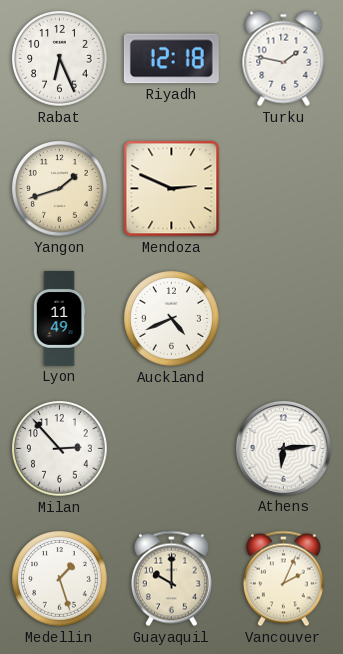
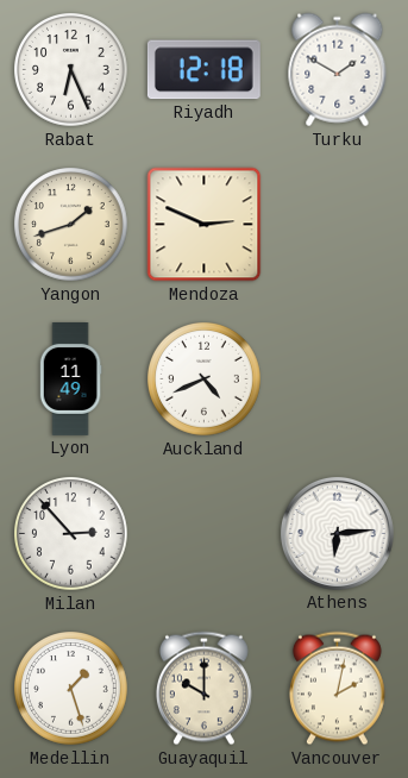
Turku: 1:47 -> 1:50 (338, 70)
Vancouver: 2:04 -> 2:02 (337, 689)
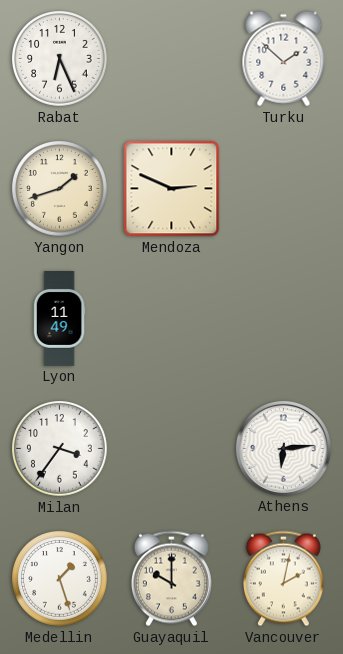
Riyadh: 12:18 -> none (203, 70)
Turku: 1:50 -> 1:52 (284, 59)
Auckland: 4:41 -> none (205, 379)
Milan: 2:53 -> 3:36 (60, 449)
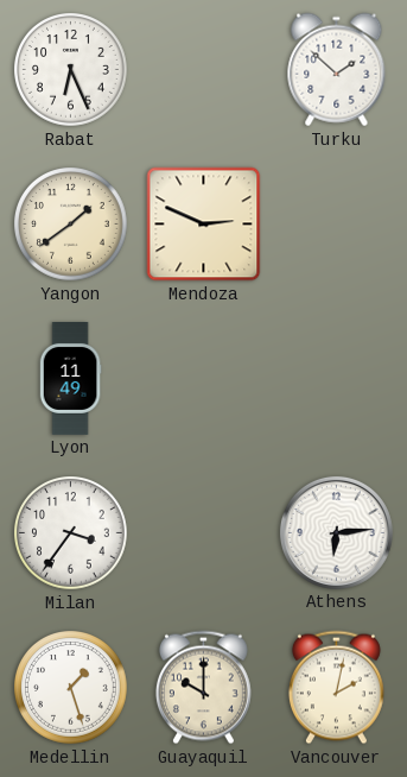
Yangon: 1:42 -> 1:39 (71, 225)
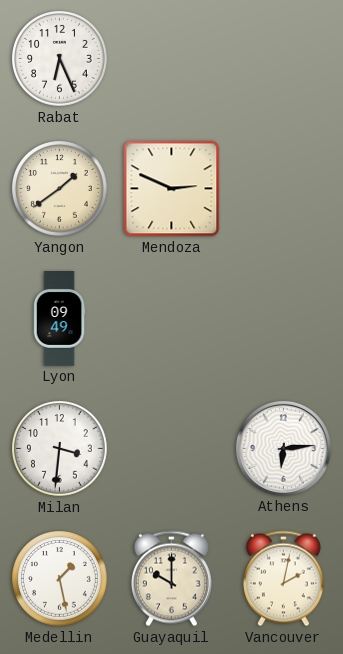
Turku: 1:52 -> none (337, 70)
Lyon: 11:49 -> 09:49 (59, 319)
Milan: 3:36 -> 3:31 (60, 449)
Medellin: 1:27 -> 1:28 (60, 579)
